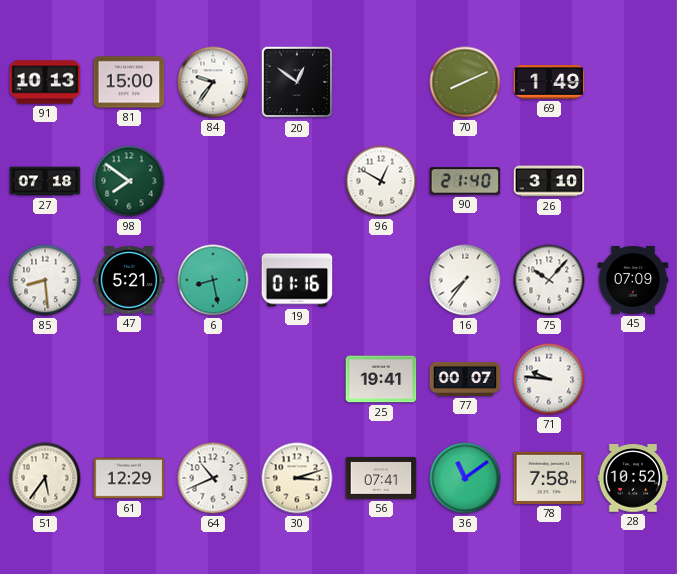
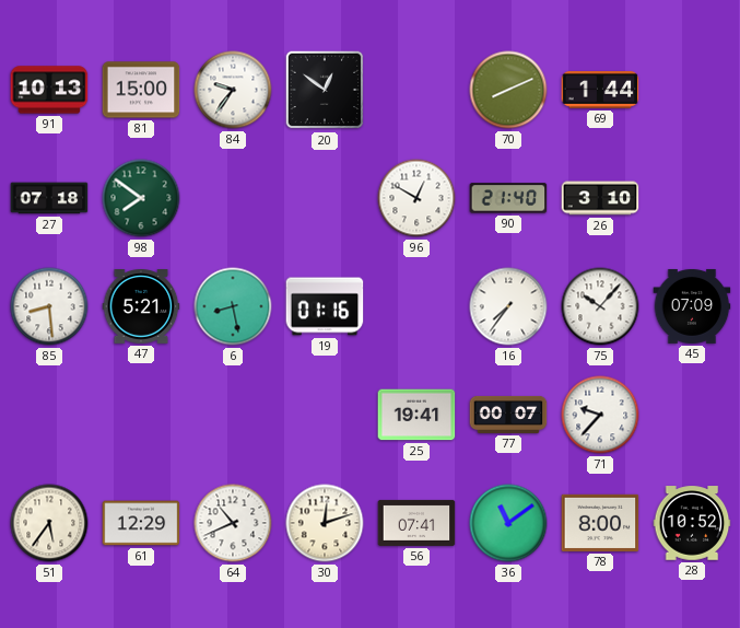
69: 1:49 -> 1:44 (600, 90)
71: 9:46 -> 9:37 (600, 415)
30: 3:12 -> 12:12 (325, 523)
78: 7:58 -> 8:00 (600, 523)
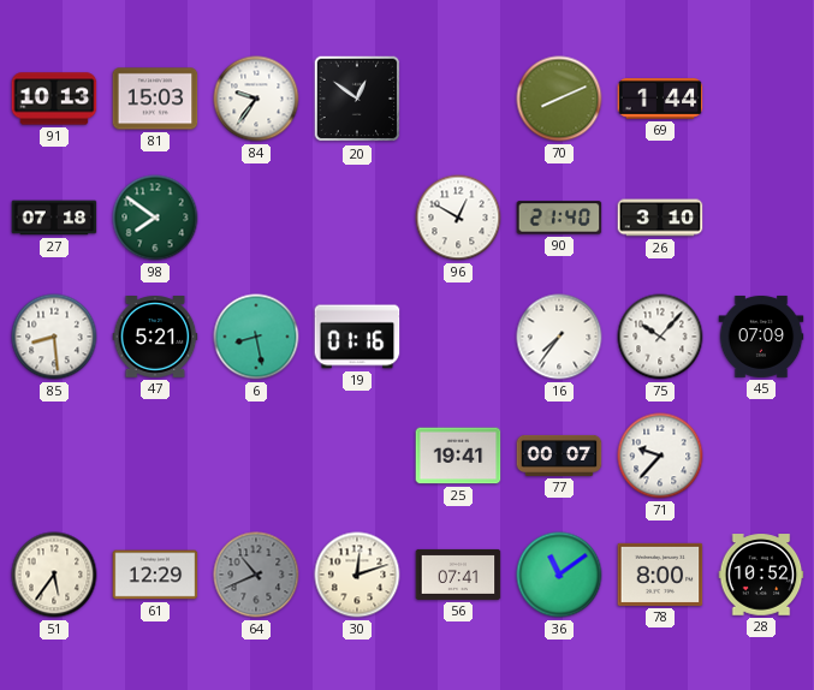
81: 15:00 -> 15:03 (155, 99)
64 dial: white -> grey (256, 575)
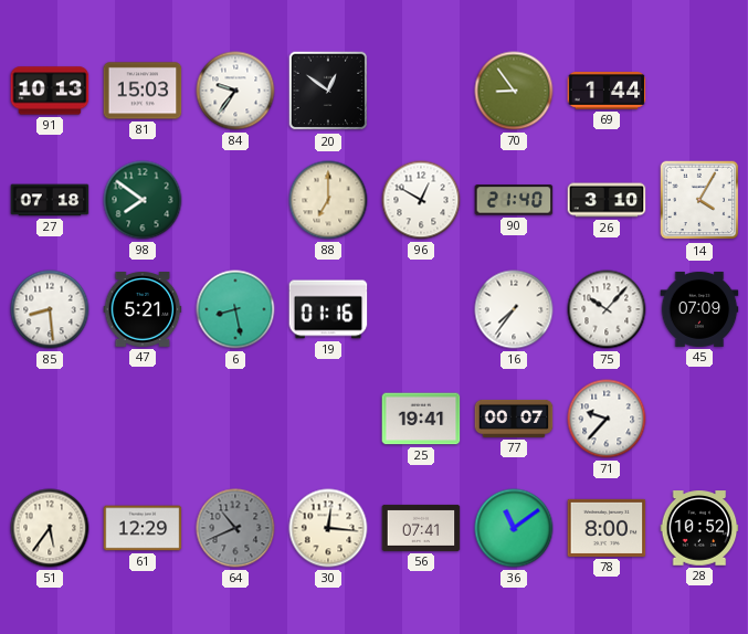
70: 8:11 -> 8:54 (514, 91)
88: none -> 7:00 (328, 200)
14: none -> 4:05 (699, 200)
30: 12:12 -> 12:16 (328, 528)
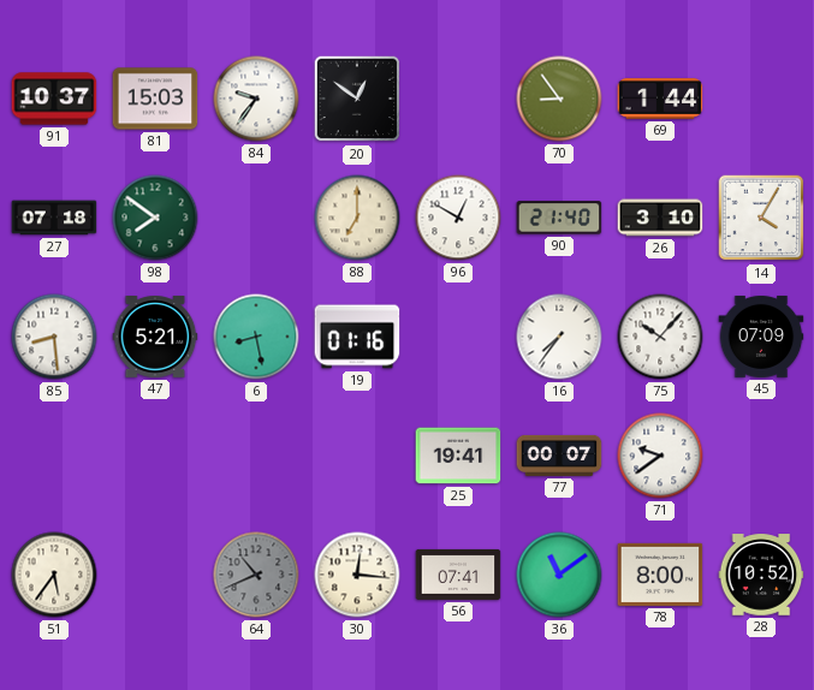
91: 10:13 -> 10:37 (54, 99)
71: 9:37 -> 9:39 (660, 456)
61: 12:29 -> none (143, 528)
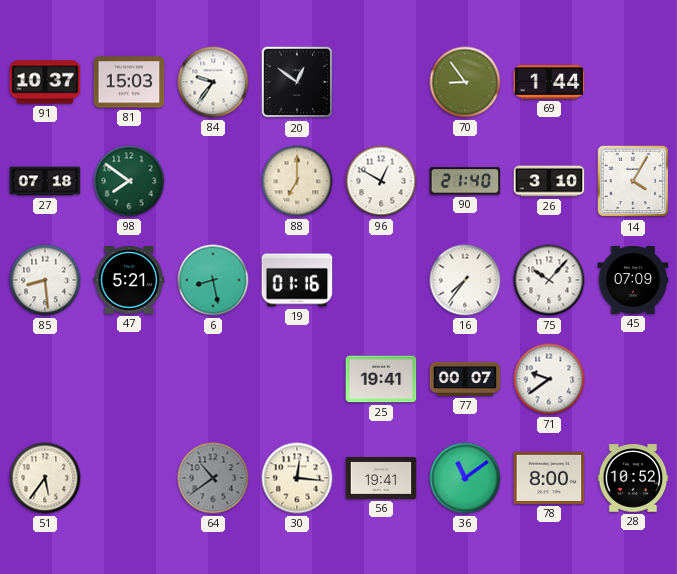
64: 10:41 -> 10:39 (213, 478)
56: 07:41 -> 19:41 (381, 478)
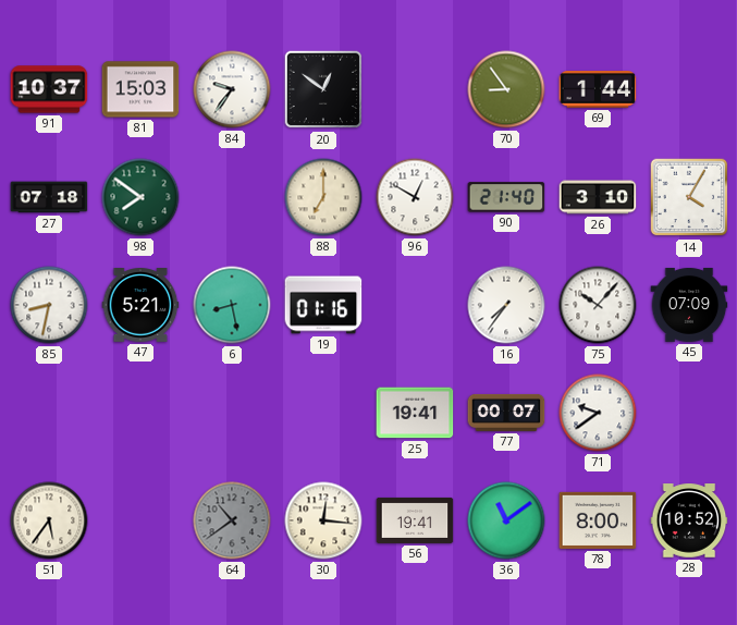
85: 8:29 -> 8:32 (49, 305)
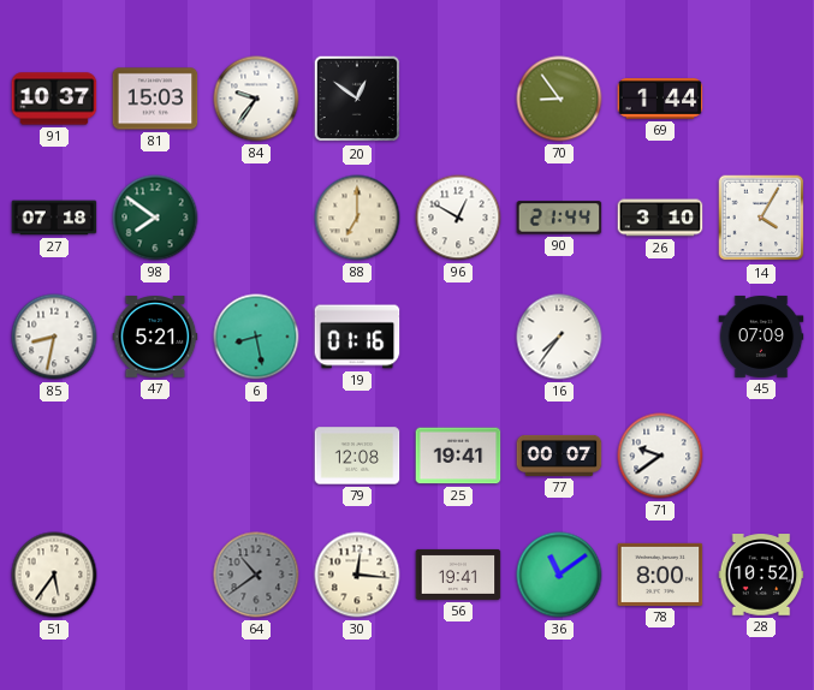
90: 21:40 -> 21:44 (559, 218)
75: 10:07 -> none (598, 305)
79: none -> 12:08 (357, 456)
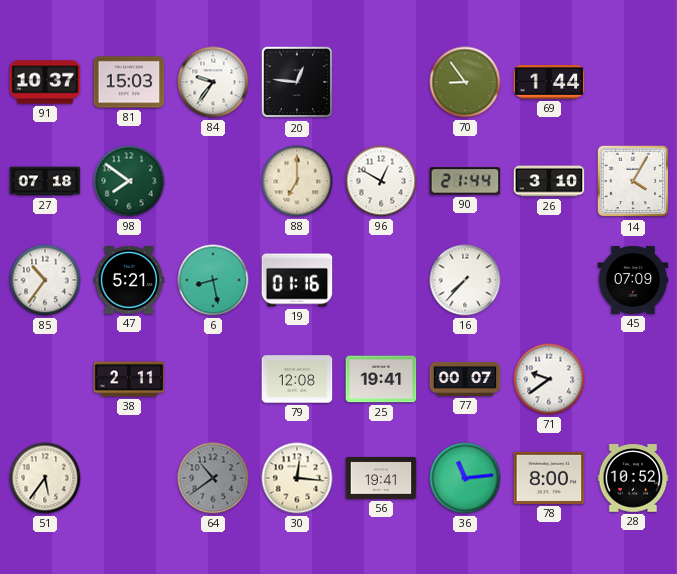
20: 12:51 -> 12:46 (297, 82)
85: 8:32 -> 10:36 (45, 280)
16: 7:36 -> 7:37 (465, 280)
38: none -> 2:11 (129, 379)
36: 11:09 -> 11:14 (465, 478)
